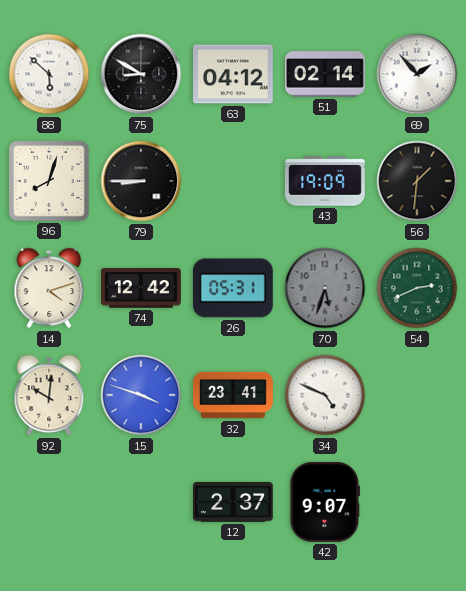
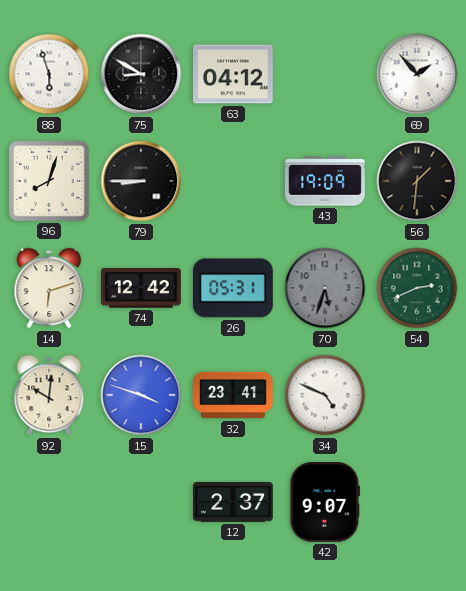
88: 5:52 -> 5:57 (49, 74)
51: 02:14 -> none (326, 74)
14: 4:12 -> 6:12 (49, 288)
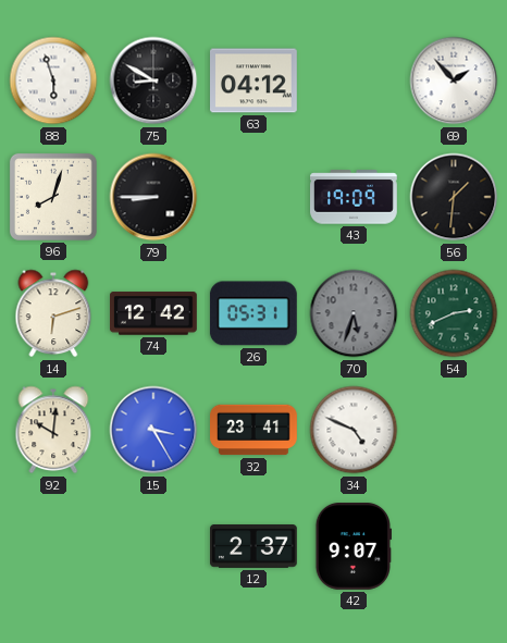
15: 3:48 -> 3:25 (153, 430)
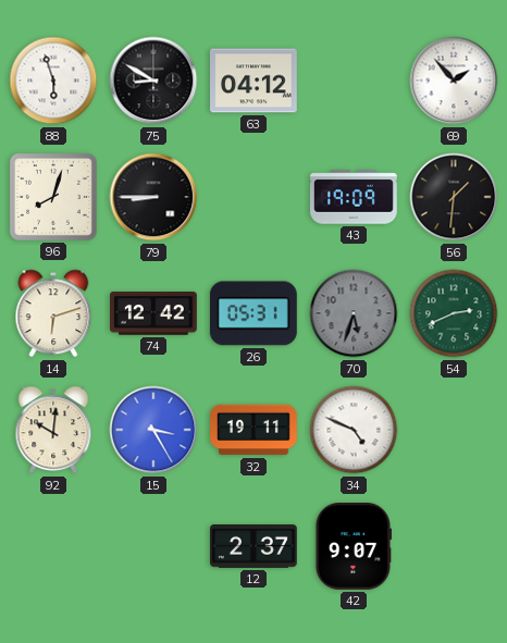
32: 23:41 -> 19:11 (255, 430)
